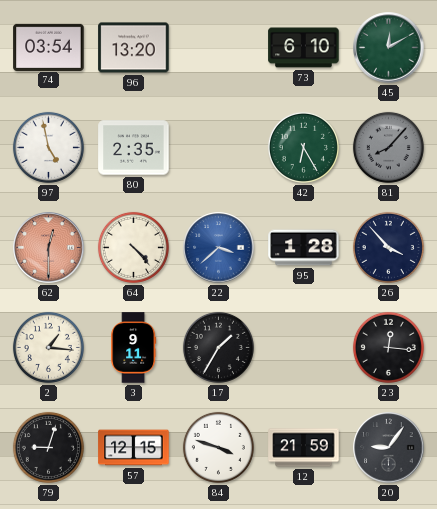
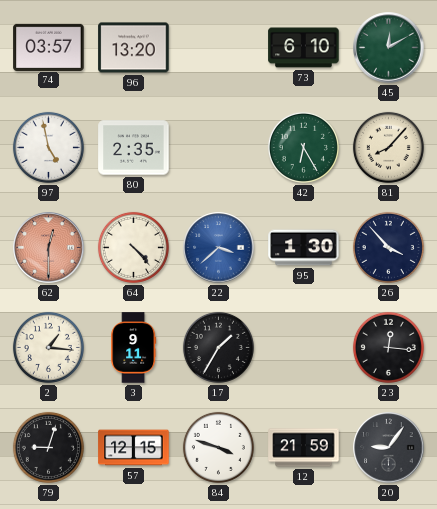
74: 03:54 -> 03:57 (49, 47)
81 dial: grey -> cream (388, 147)
95: 1:28 -> 1:30 (304, 248)
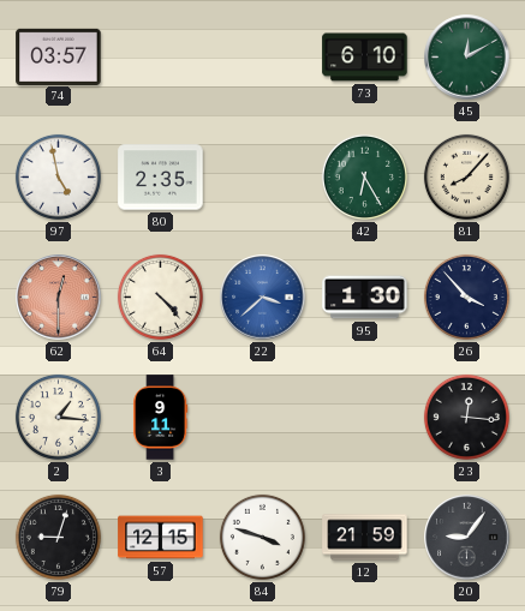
96: 13:20 -> none (134, 48)
17: 1:35 -> none (218, 347)
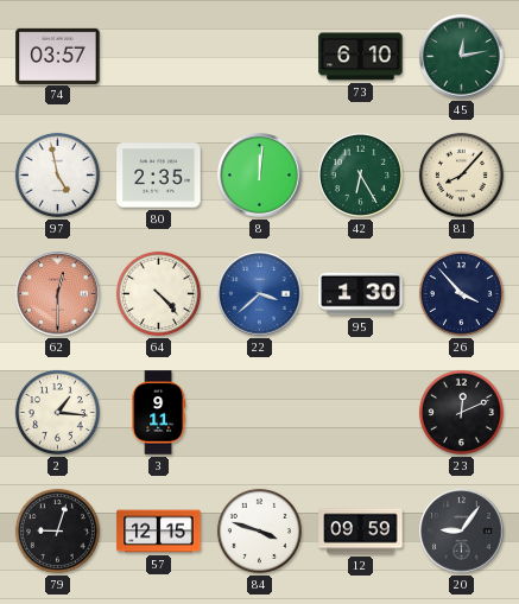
45: 12:10 -> 12:13 (462, 57)
8: none -> 12:01 (260, 176)
23: 12:16 -> 12:11 (461, 412)
12: 21:59 -> 09:59 (361, 532)
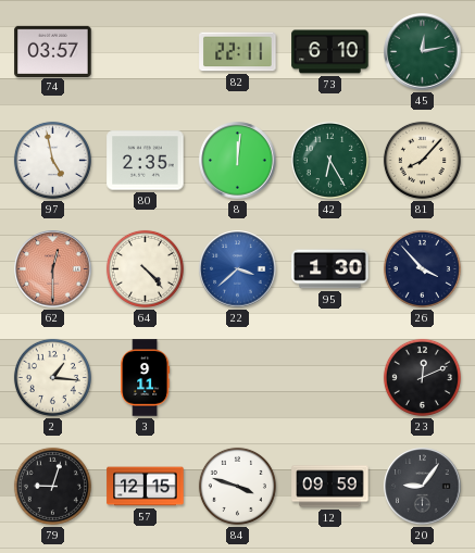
82: none -> 22:11 (238, 52)
